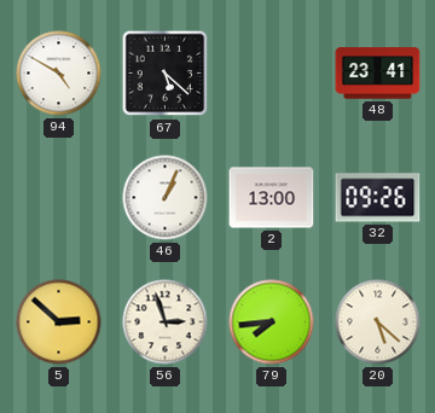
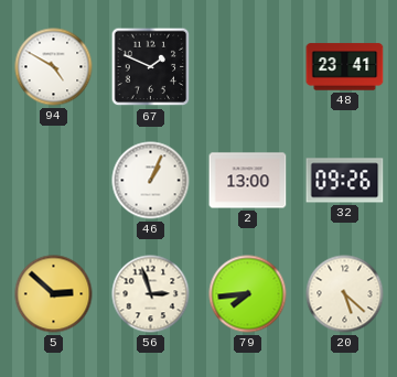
67: 5:22 -> 1:49 (151, 67)
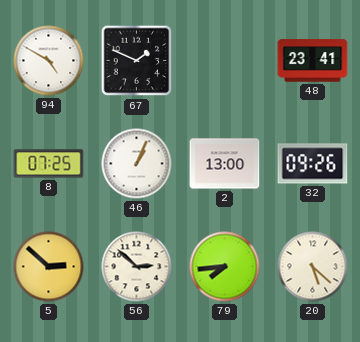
8: none -> 07:25 (49, 164)
56: 2:57 -> 2:52 (137, 267)
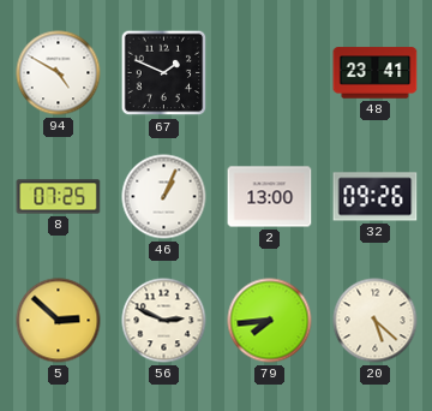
56: 2:52 -> 2:49 (164, 321)
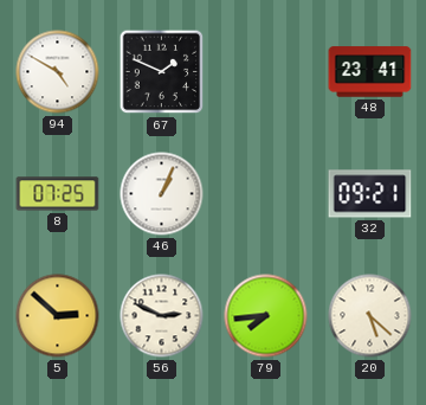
2: 13:00 -> none (270, 197)
32: 09:26 -> 09:21 (370, 194)
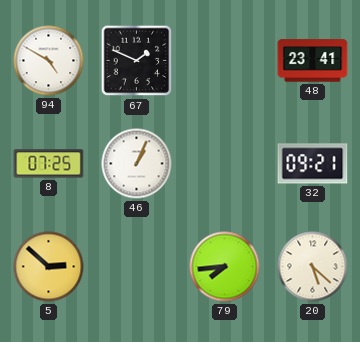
56: 2:49 -> none (162, 316)
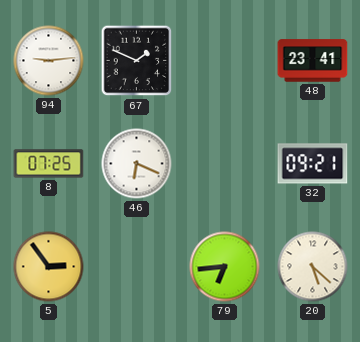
94: 4:50 -> 9:14 (49, 61)
46: 1:04 -> 6:19 (137, 164)
5: 2:52 -> 2:54 (49, 267)
79: 7:44 -> 6:44 (225, 267)
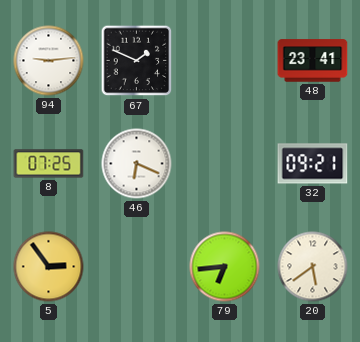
20: 5:22 -> 5:39 (313, 267)
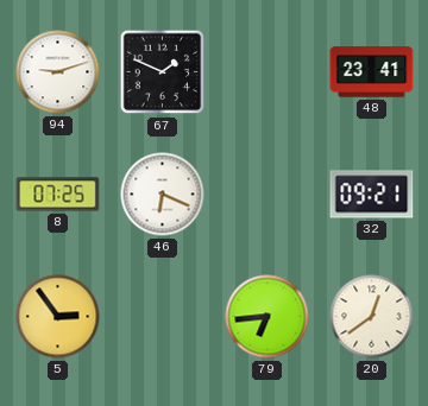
94: 9:14 -> 9:12 (58, 72)
20: 5:39 -> 12:39 (372, 317)
